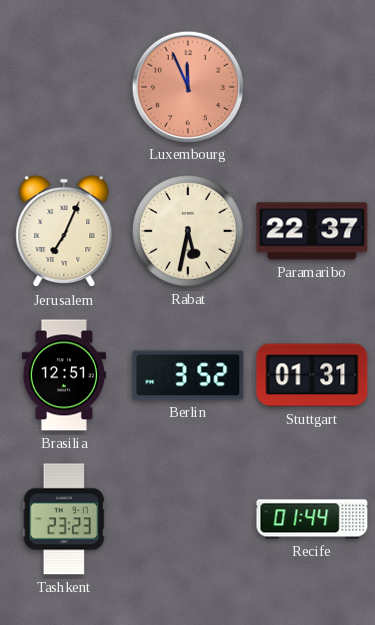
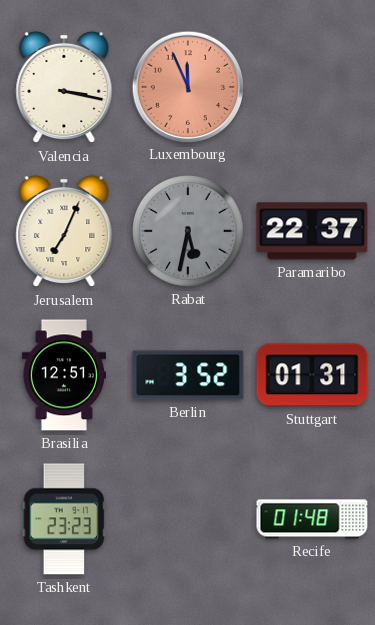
Valencia: none -> 3:17 (64, 87)
Rabat dial: cream -> grey (189, 232)
Recife: 01:44 -> 01:48 (312, 519)
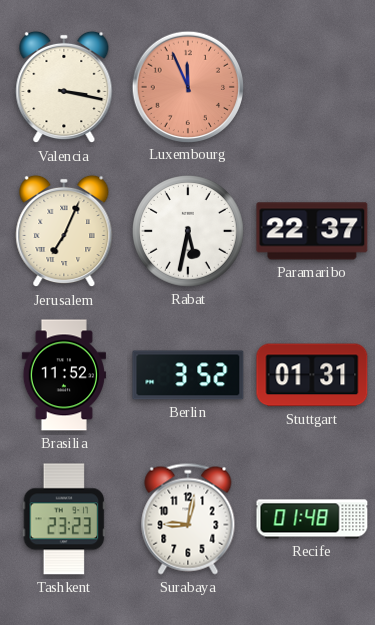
Rabat dial: grey -> white (189, 232)
Brasilia: 12:51 -> 11:52 (64, 375)
Surabaya: none -> 9:02 (188, 519)
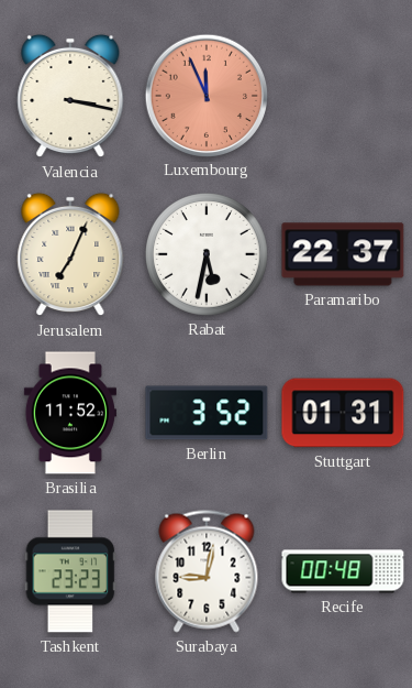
Recife: 01:48 -> 00:48 (343, 571)
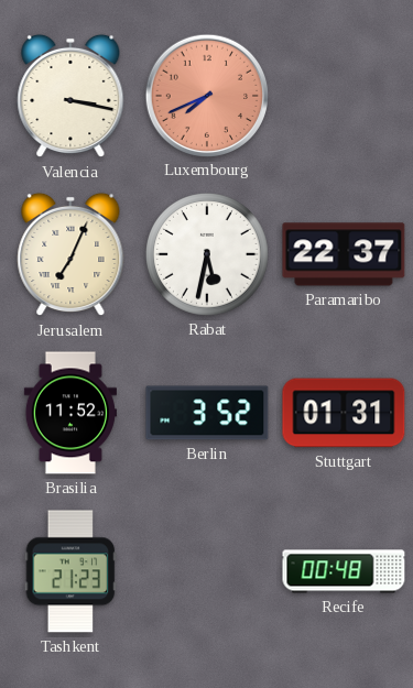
Luxembourg: 11:56 -> 7:41 (206, 95)
Tashkent: 23:23 -> 21:23 (70, 571)
Surabaya: 9:02 -> none (207, 571)
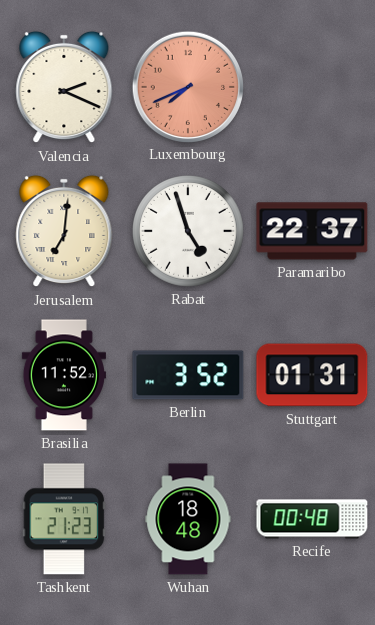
Valencia: 3:17 -> 2:19 (64, 87)
Jerusalem: 7:04 -> 7:01 (64, 231)
Rabat: 5:32 -> 4:57 (189, 232)
Wuhan: none -> 18:48 (188, 519)
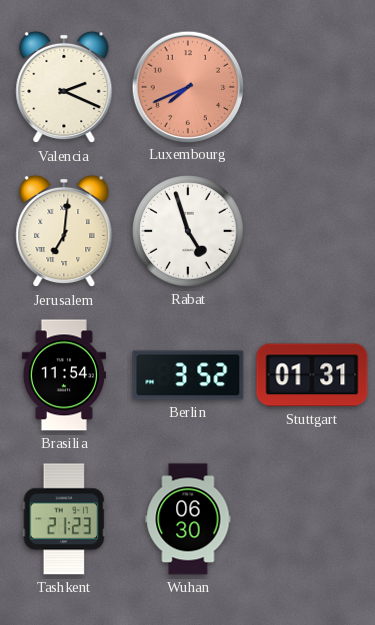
Paramaribo: 22:37 -> none (312, 231)
Brasilia: 11:52 -> 11:54 (64, 375)
Wuhan: 18:48 -> 06:30 (188, 519)
Recife: 00:48 -> none (312, 519)
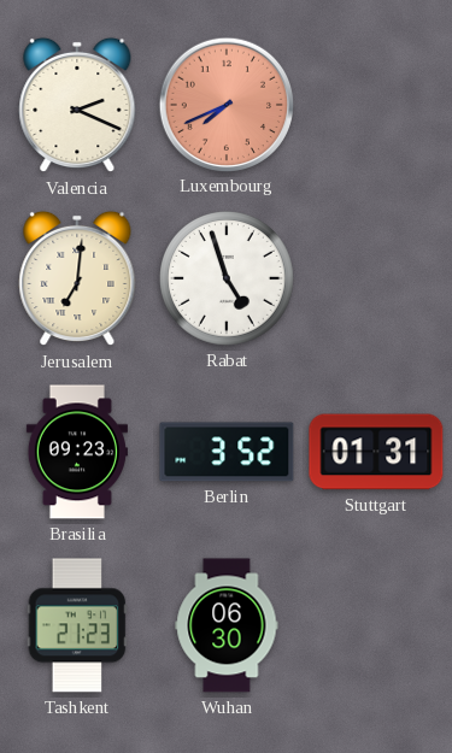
Brasilia: 11:54 -> 09:23 (77, 452)
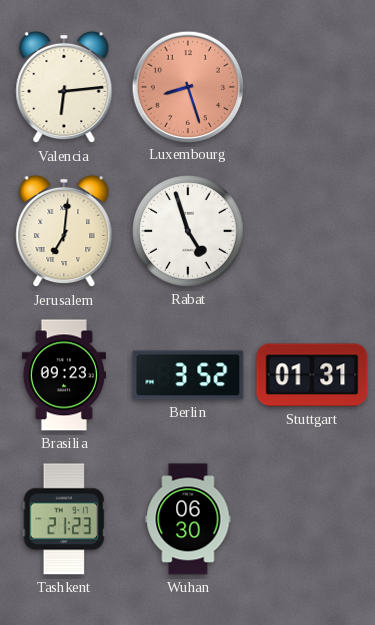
Valencia: 2:19 -> 6:14 (64, 87)
Luxembourg: 7:41 -> 8:27 (187, 86)
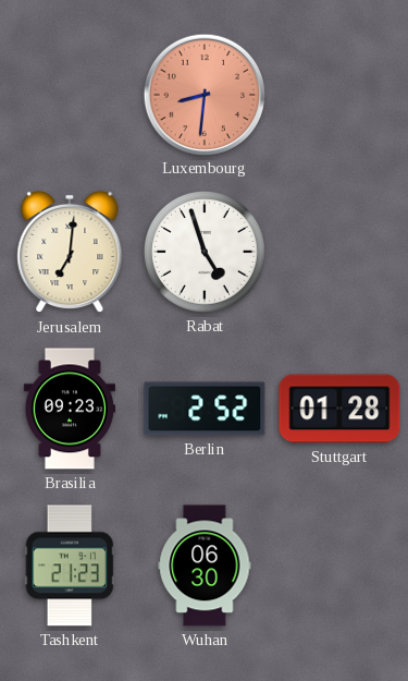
Valencia: 6:14 -> none (64, 87)
Luxembourg: 8:27 -> 8:31 (203, 94)
Berlin: 3:52 -> 2:52 (205, 409)
Stuttgart: 01:31 -> 01:28 (339, 409)
